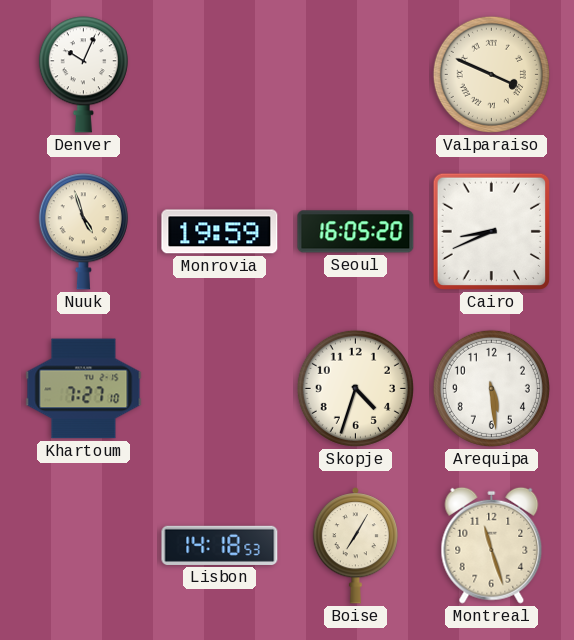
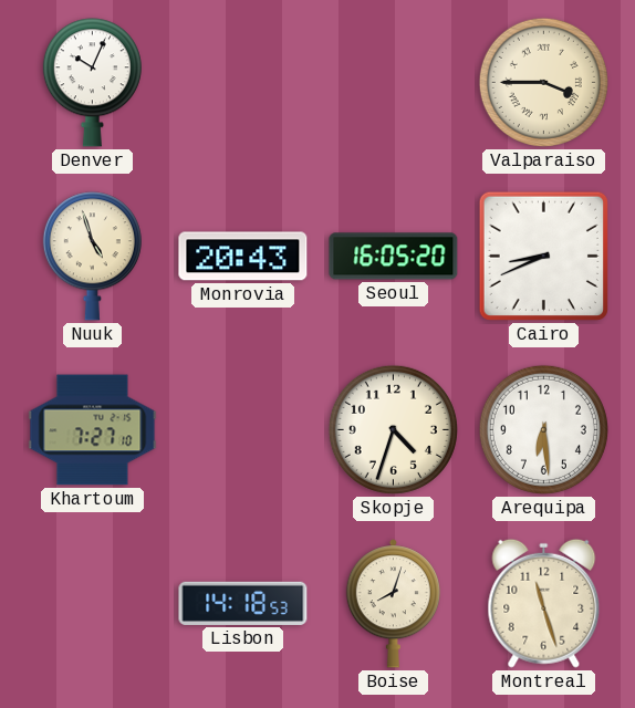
Valparaiso: 3:49 -> 3:45 (543, 82)
Monrovia: 19:59 -> 20:43 (243, 257)
Arequipa: 5:29 -> 6:29 (543, 429)
Boise: 7:05 -> 8:03 (393, 604)
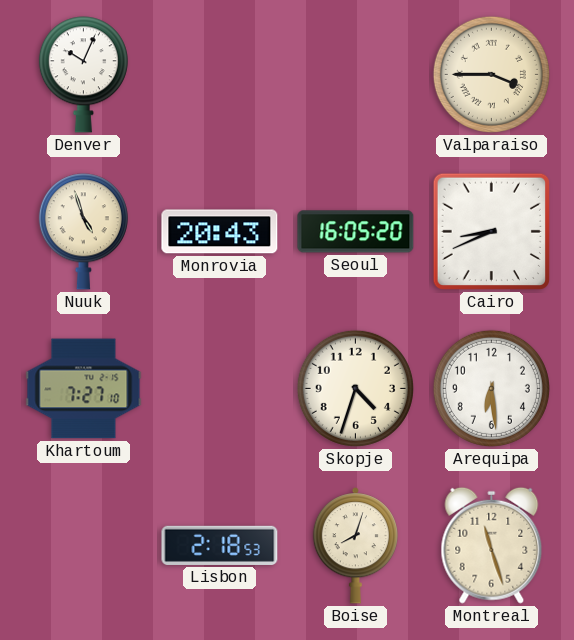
Lisbon: 14:18 -> 2:18 (220, 545)
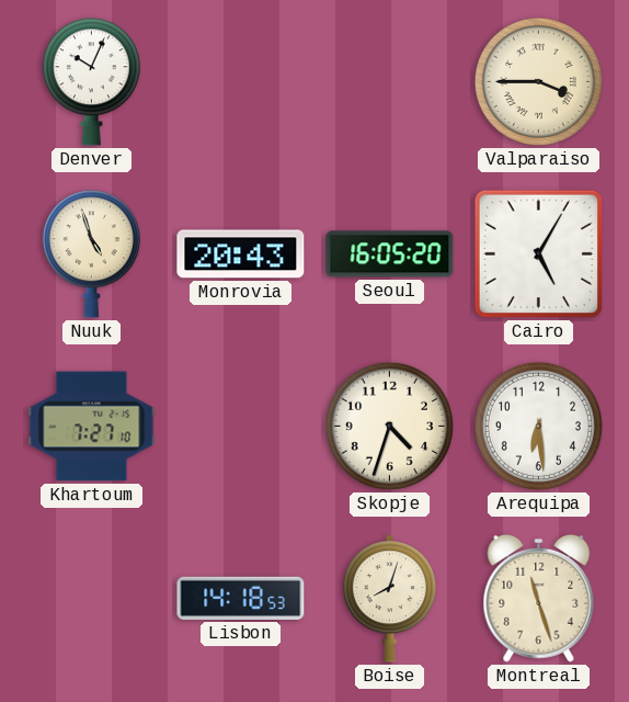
Cairo: 8:41 -> 5:05 (538, 253)
Lisbon: 2:18 -> 14:18 (241, 598)
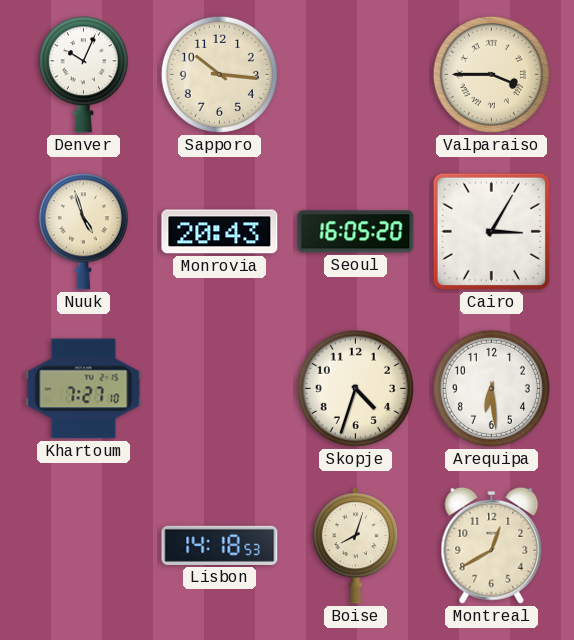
Sapporo: none -> 10:16 (219, 74)
Cairo: 5:05 -> 3:05 (491, 231)
Montreal: 11:27 -> 12:40 (492, 545)
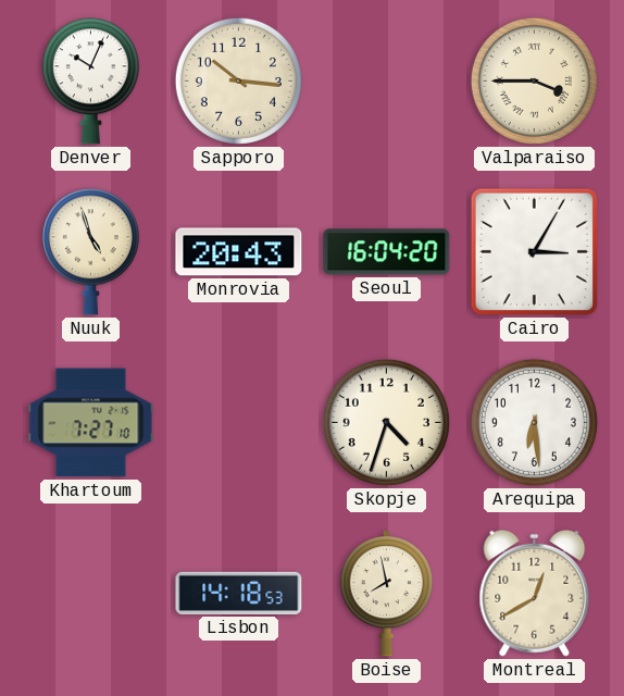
Seoul: 16:05 -> 16:04 (387, 252)
Boise: 8:03 -> 7:58 (386, 594)
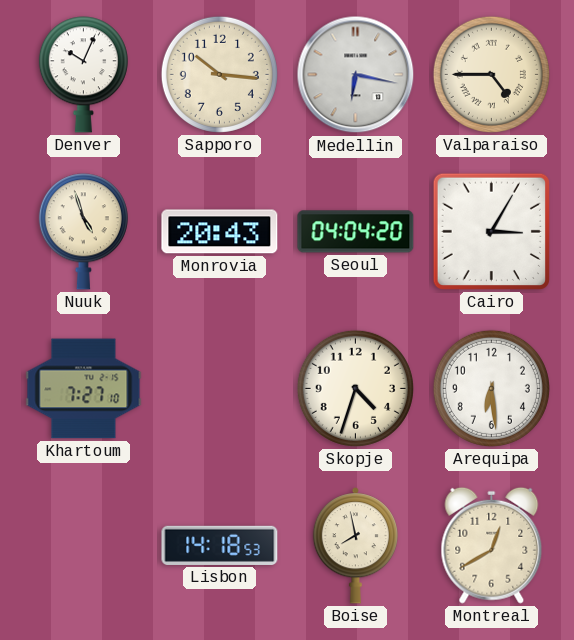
Medellin: none -> 6:17 (356, 75)
Valparaiso: 3:45 -> 4:45 (491, 74)
Seoul: 16:04 -> 04:04 (356, 232)
